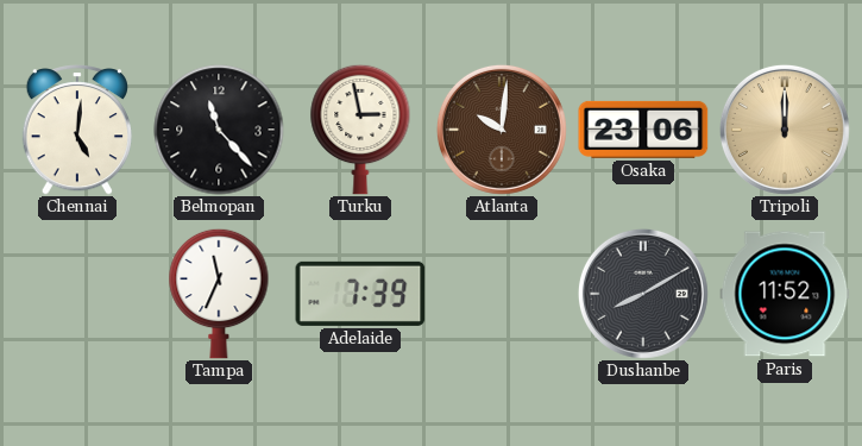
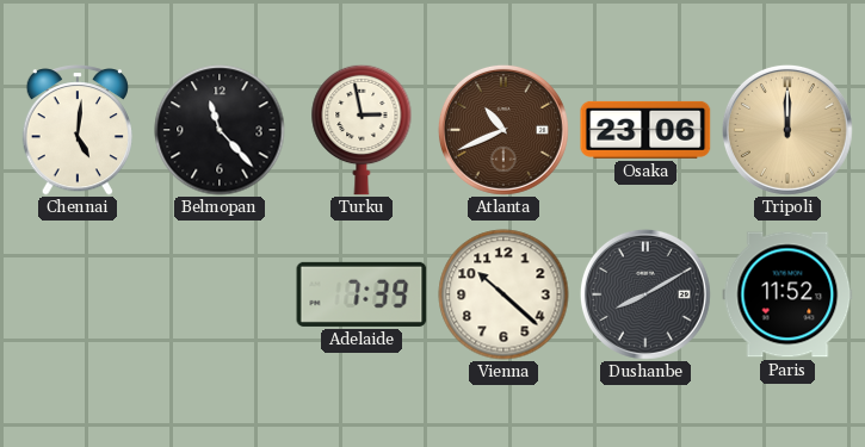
Atlanta: 10:01 -> 10:41 (503, 130)
Tampa: 11:34 -> none (219, 294)
Vienna: none -> 10:22 (503, 294)
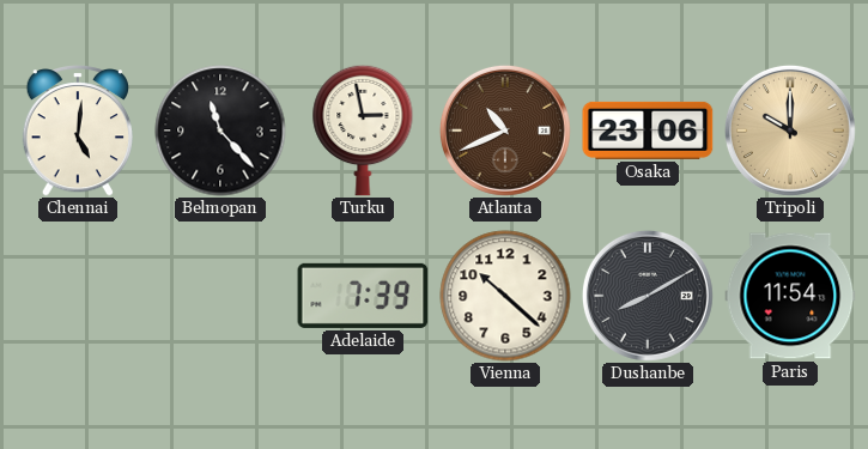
Tripoli: 12:00 -> 10:00 (790, 131)
Paris: 11:52 -> 11:54 (790, 296)
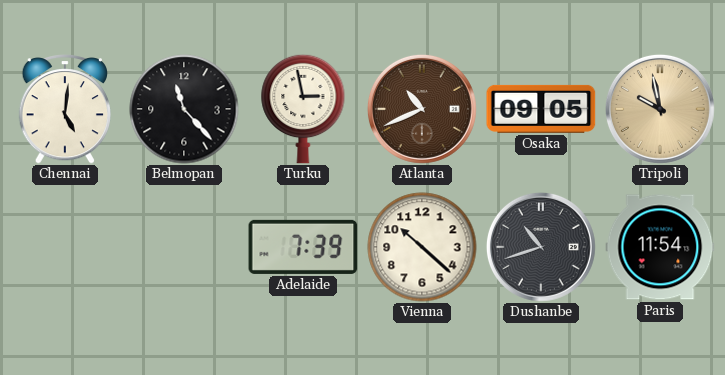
Osaka: 23:06 -> 09:05 (541, 109)
Tripoli: 10:00 -> 9:58 (660, 109)
Dushanbe: 8:10 -> 10:42 (541, 247)
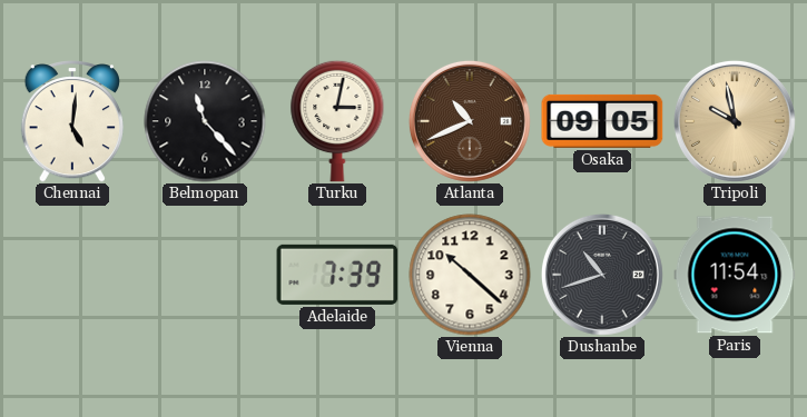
Turku: 2:58 -> 3:02 (337, 121)
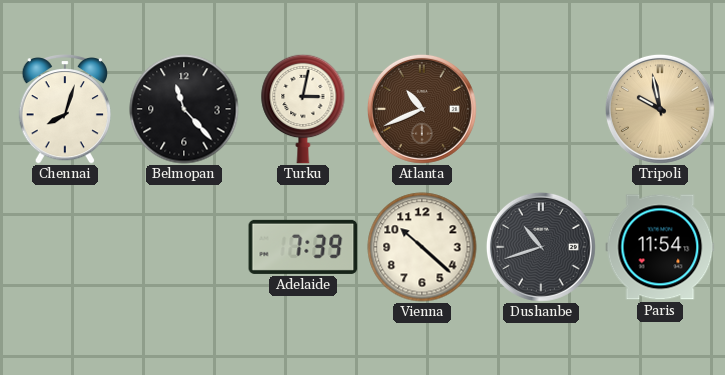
Chennai: 5:01 -> 8:03 (64, 110)
Osaka: 09:05 -> none (602, 121)
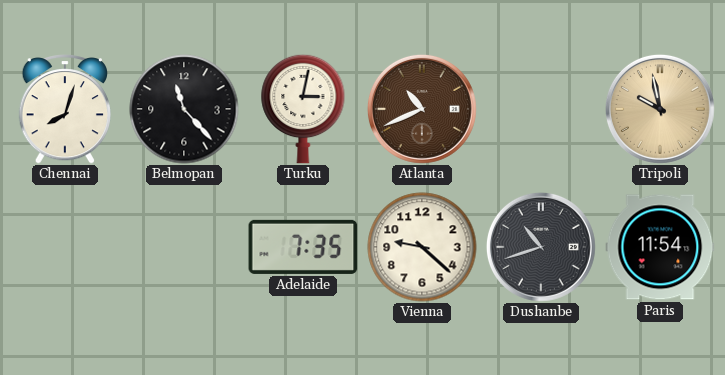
Adelaide: 7:39 -> 7:35 (303, 247)
Vienna: 10:22 -> 9:22 (422, 247)
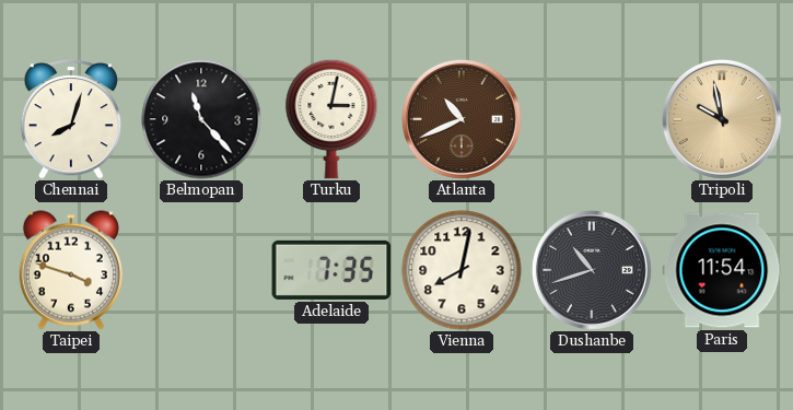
Taipei: none -> 3:48 (71, 270)
Vienna: 9:22 -> 8:02 (462, 270)
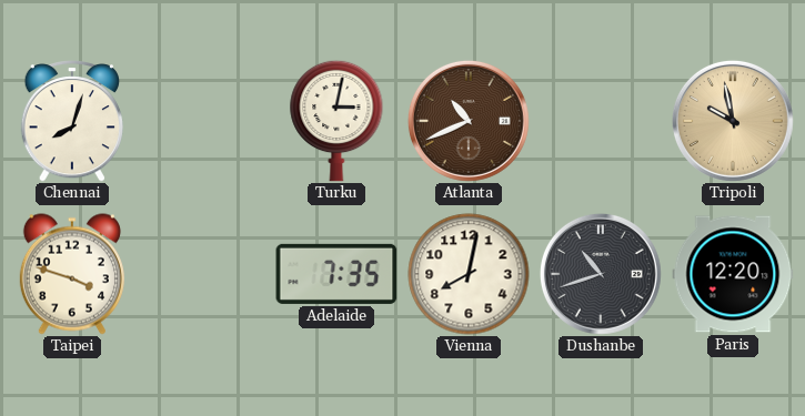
Belmopan: 11:23 -> none (201, 119)
Paris: 11:54 -> 12:20 (733, 274)
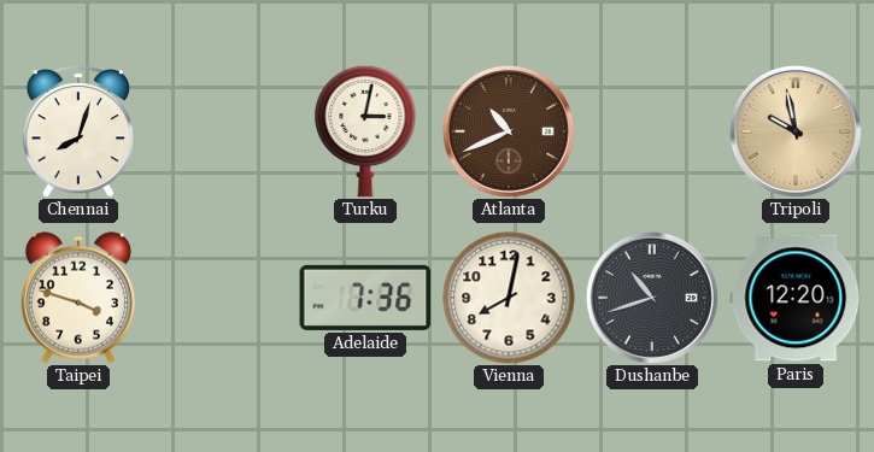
Adelaide: 7:35 -> 7:36 (365, 298)
